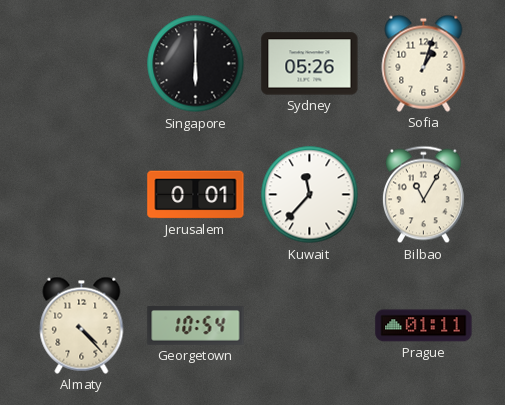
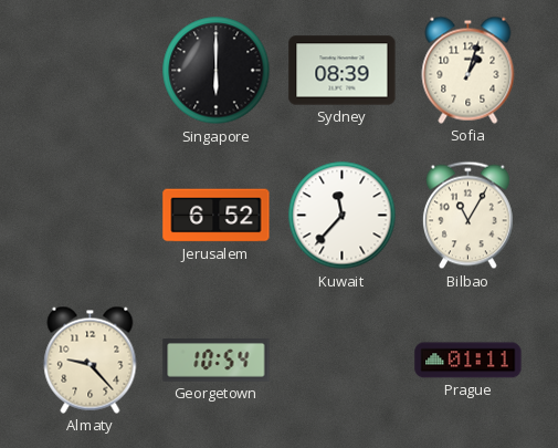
Sydney: 05:26 -> 08:39 (343, 71)
Jerusalem: 0:01 -> 6:52 (217, 216)
Almaty: 4:23 -> 9:23 (91, 360)
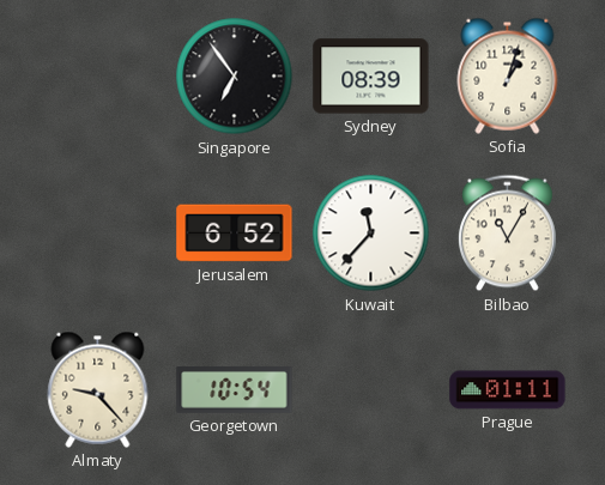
Singapore: 6:00 -> 6:54 (235, 77)
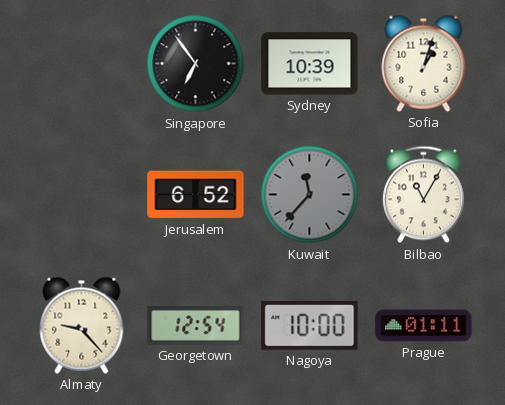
Sydney: 08:39 -> 10:39 (310, 64)
Kuwait dial: white -> grey (310, 195)
Georgetown: 10:54 -> 12:54 (196, 326)
Nagoya: none -> 10:00 (310, 326)
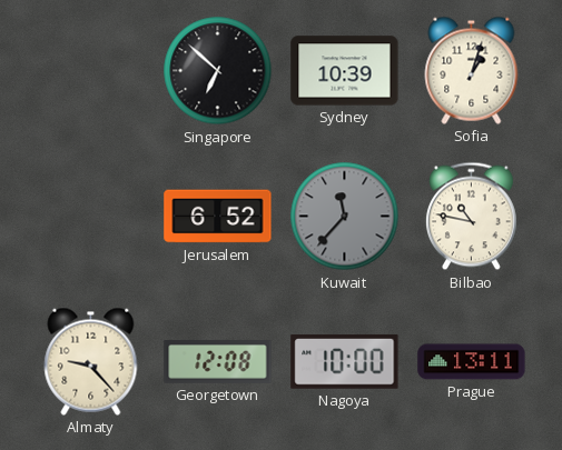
Singapore: 6:54 -> 6:52 (218, 71)
Bilbao: 11:05 -> 10:47 (471, 217)
Georgetown: 12:54 -> 12:08 (218, 362)
Prague: 01:11 -> 13:11 (472, 362)
